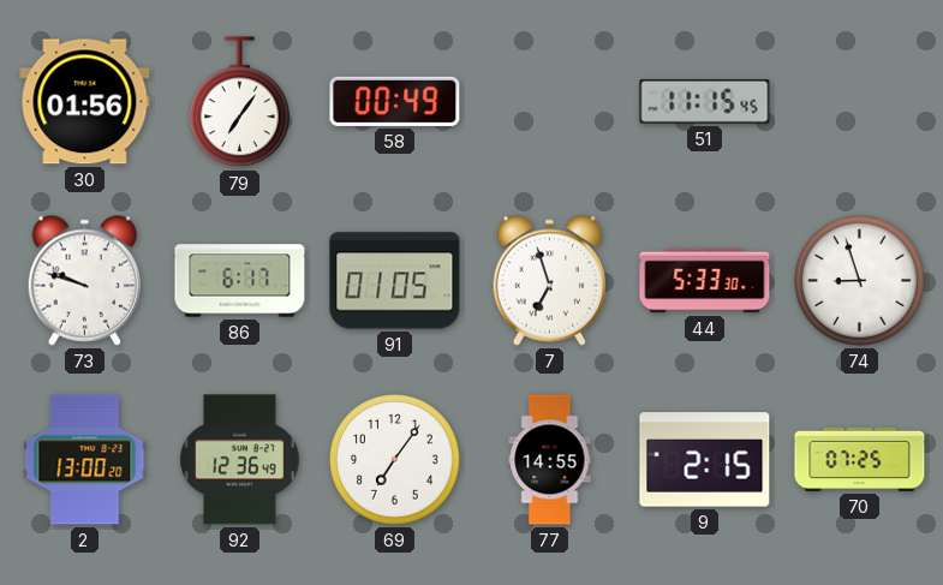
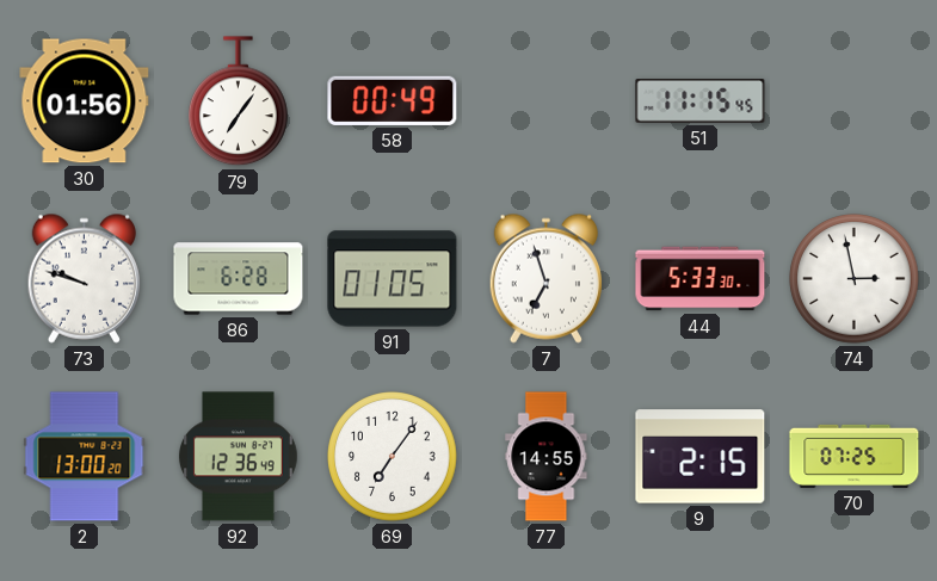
86: 6:17 -> 6:28 (239, 279)
74: 8:57 -> 2:58 (855, 279)
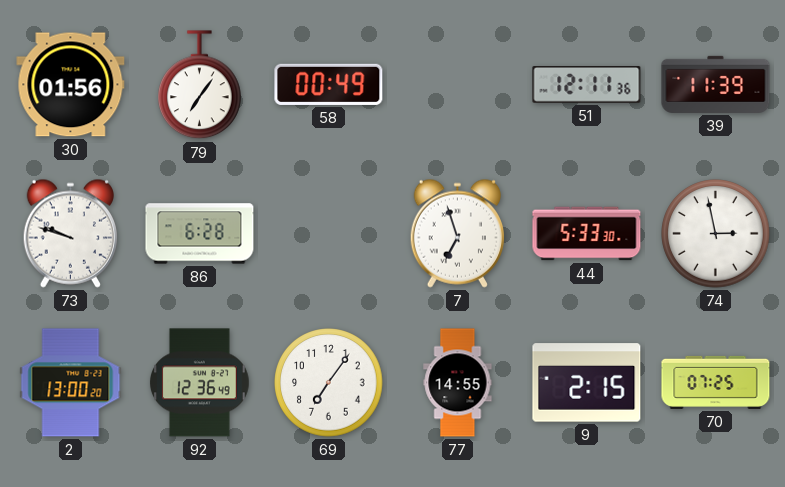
51: 11:15 -> 12:11 (587, 85)
39: none -> 11:39 (716, 84)
91: 01:05 -> none (393, 279)
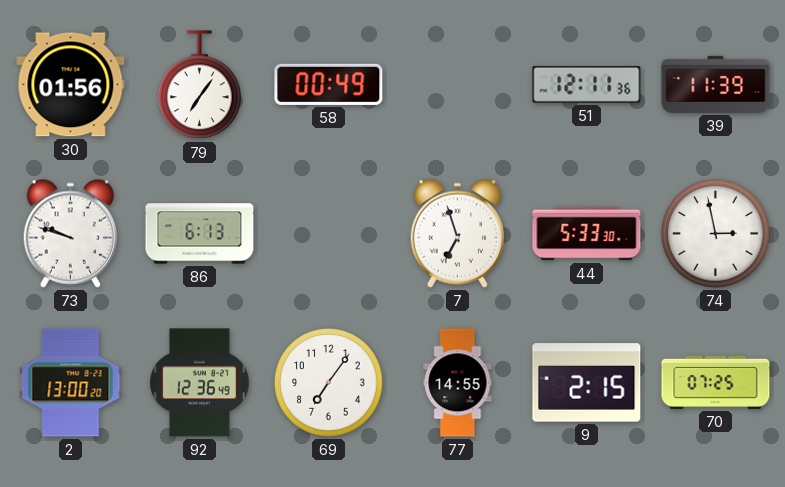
86: 6:28 -> 6:13 (200, 234)
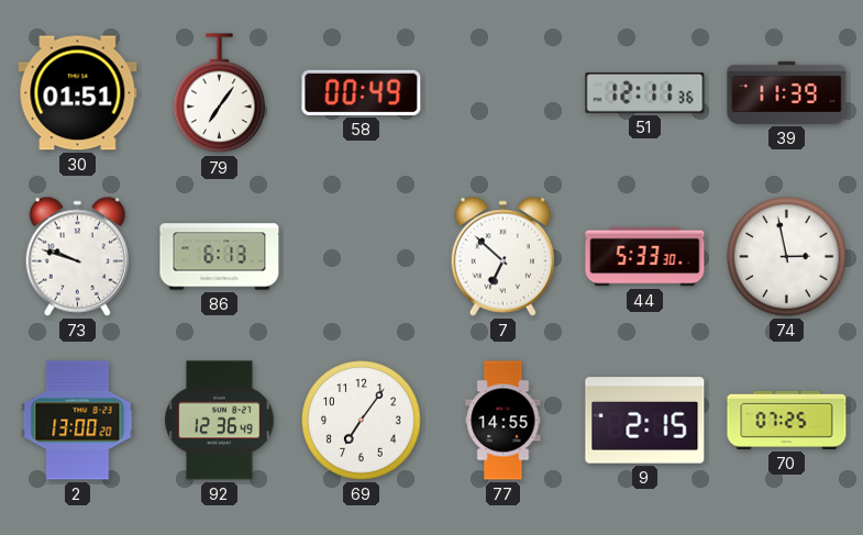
30: 01:56 -> 01:51 (78, 93)
7: 6:57 -> 6:52 (502, 256)
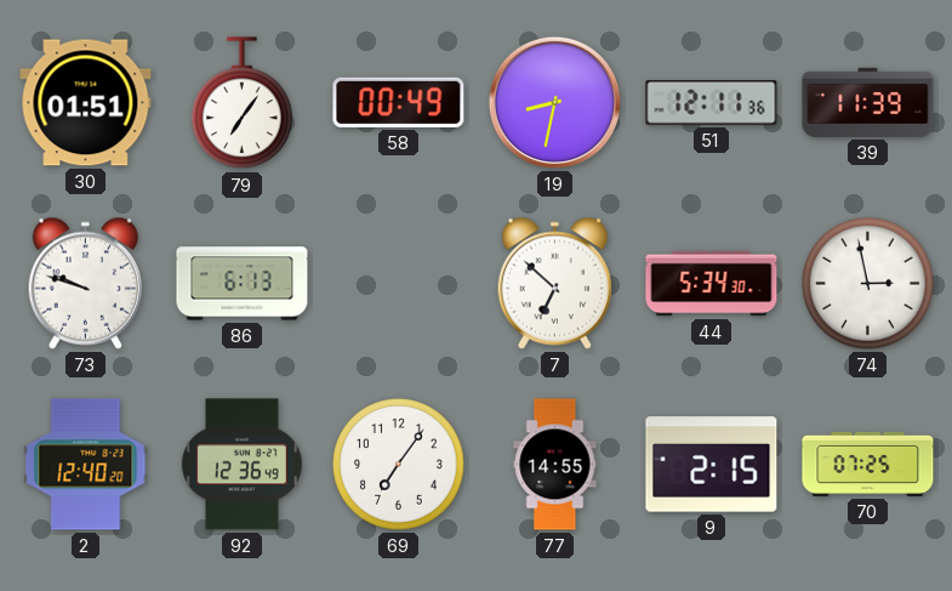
19: none -> 8:32 (554, 102)
44: 5:33 -> 5:34 (712, 284)
2: 13:00 -> 12:40 (86, 465)
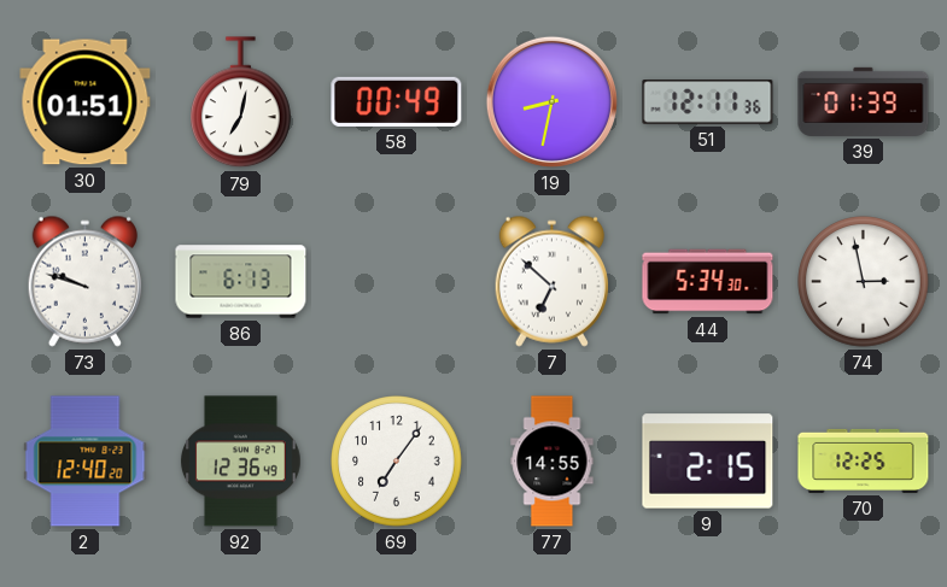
79: 7:06 -> 7:02 (241, 102)
39: 11:39 -> 01:39 (864, 101)
70: 07:25 -> 12:25 (864, 460)
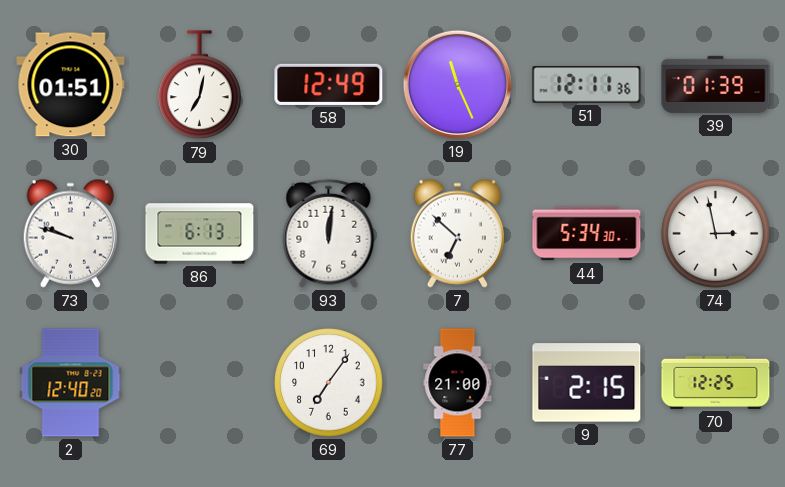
58: 00:49 -> 12:49 (329, 84)
19: 8:32 -> 11:26 (457, 84)
93: none -> 12:01 (329, 233)
92: 12:36 -> none (240, 462)
77: 14:55 -> 21:00 (458, 383)
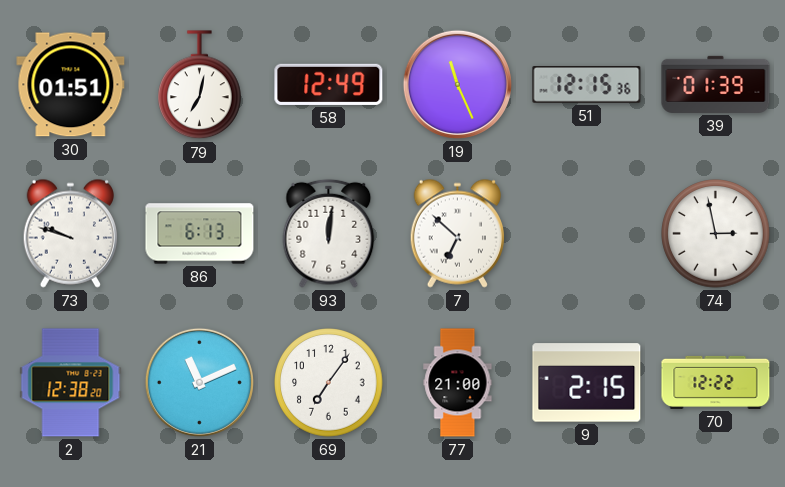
51: 12:11 -> 12:15 (587, 85)
44: 5:34 -> none (587, 234)
2: 12:40 -> 12:38 (71, 383)
21: none -> 11:11 (199, 382)
70: 12:25 -> 12:22 (716, 382)
